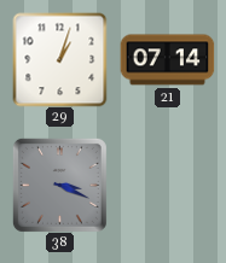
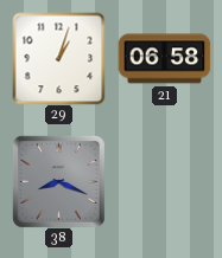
21: 07:14 -> 06:58 (164, 59)
38: 3:19 -> 8:19 (58, 181)
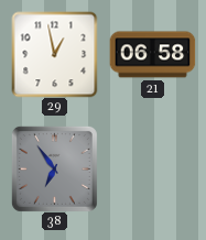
29: 1:03 -> 12:58 (54, 54)
38: 8:19 -> 6:54 (54, 168)
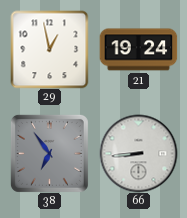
21: 06:58 -> 19:24 (138, 50)
66: none -> 8:44 (138, 153)
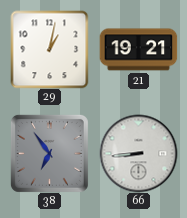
29: 12:58 -> 1:02 (49, 49)
21: 19:24 -> 19:21 (138, 50)
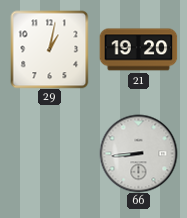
21: 19:21 -> 19:20 (138, 50)
38: 6:54 -> none (49, 153)
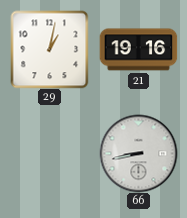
21: 19:20 -> 19:16 (138, 50)
66: 8:44 -> 8:43 (138, 153)
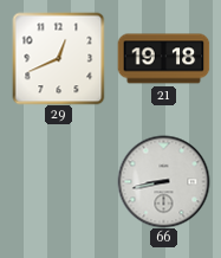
29: 1:02 -> 12:41 (58, 58)
21: 19:16 -> 19:18 (163, 59)
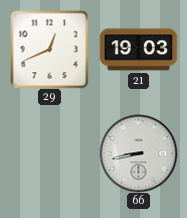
21: 19:18 -> 19:03 (138, 50)
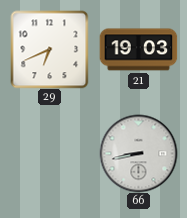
29: 12:41 -> 6:41 (49, 49)
